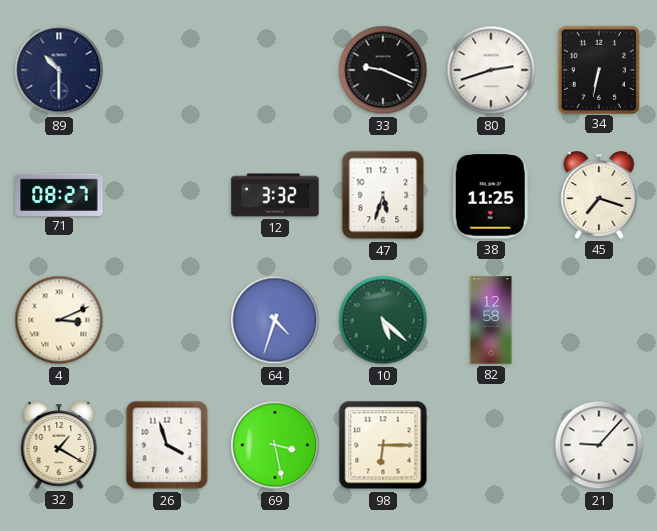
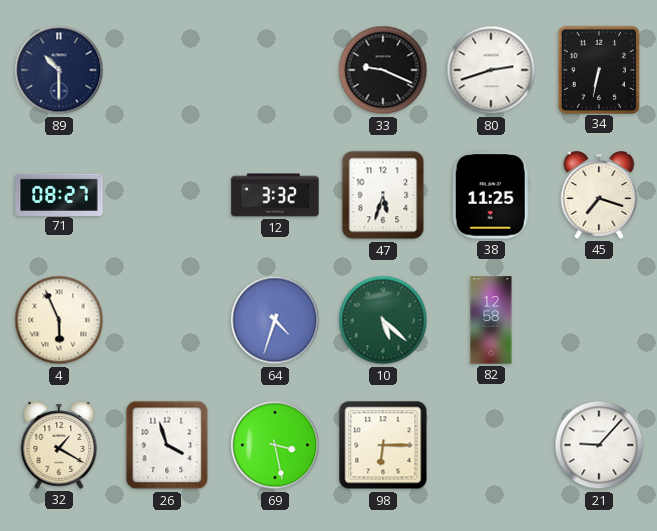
4: 3:11 -> 5:56 (59, 320)
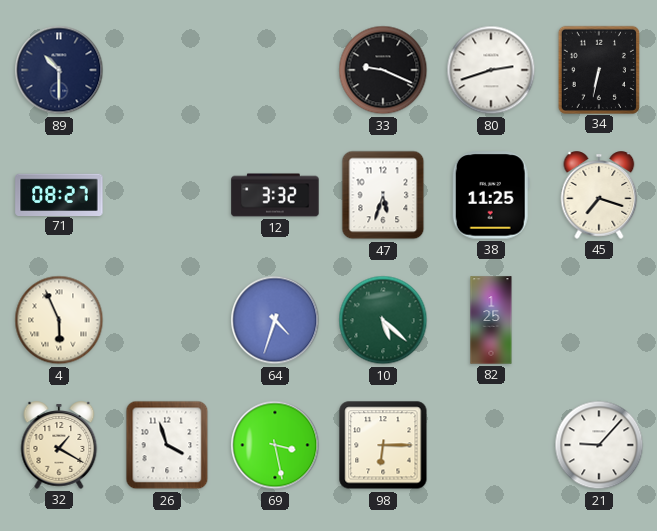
82: 12:58 -> 1:25 (491, 320)
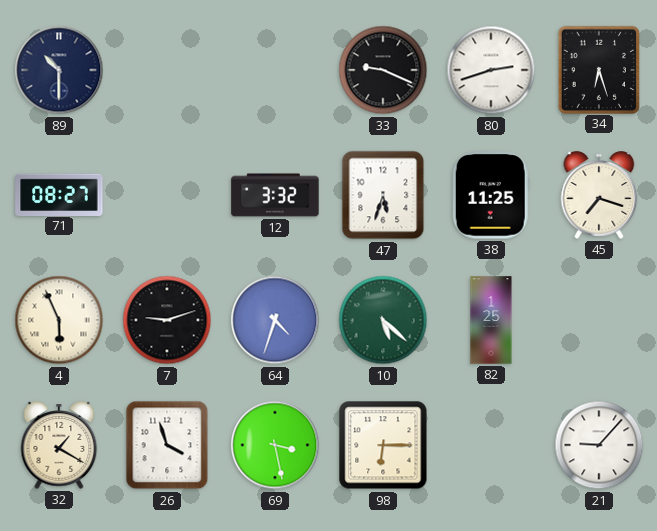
34: 6:32 -> 6:27 (599, 69)
7: none -> 9:12 (167, 320)
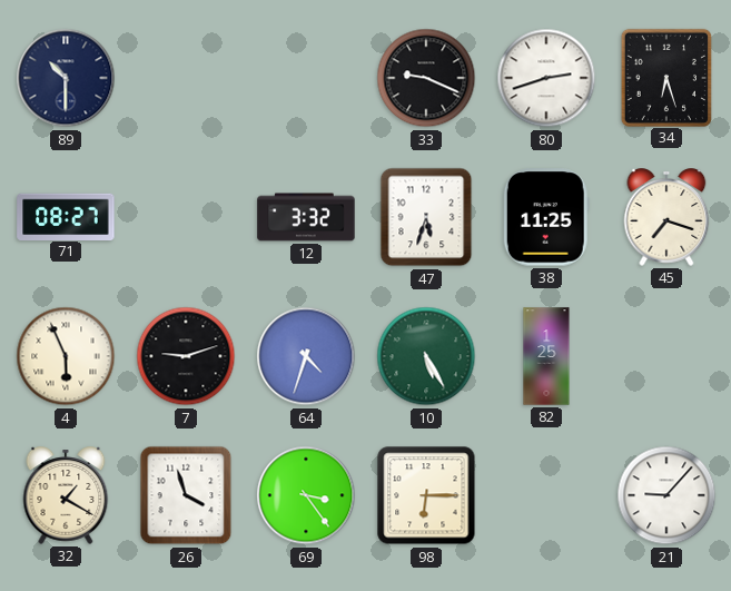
10: 5:22 -> 5:25 (426, 356)
69: 3:28 -> 3:24 (306, 495)
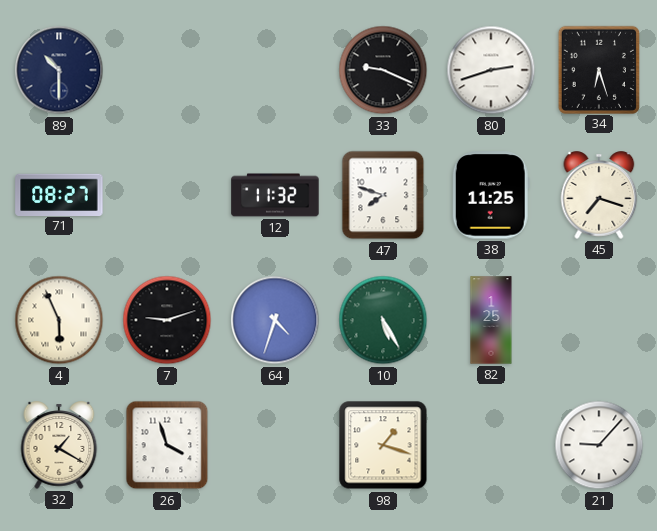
12: 3:32 -> 11:32 (275, 195)
47: 5:33 -> 7:48 (383, 195)
69: 3:24 -> none (306, 495)
98: 6:15 -> 1:18 (383, 445)
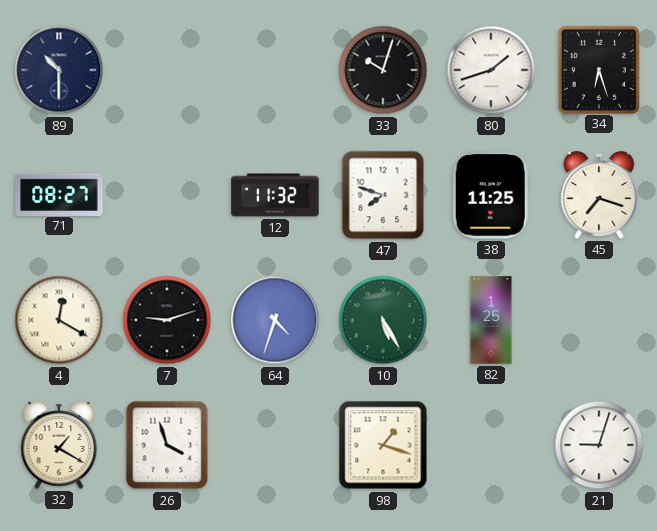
33: 9:19 -> 10:03 (383, 70)
80: 2:42 -> 1:42 (491, 70)
4: 5:56 -> 12:20 (59, 320)
21: 9:07 -> 9:03 (599, 445)
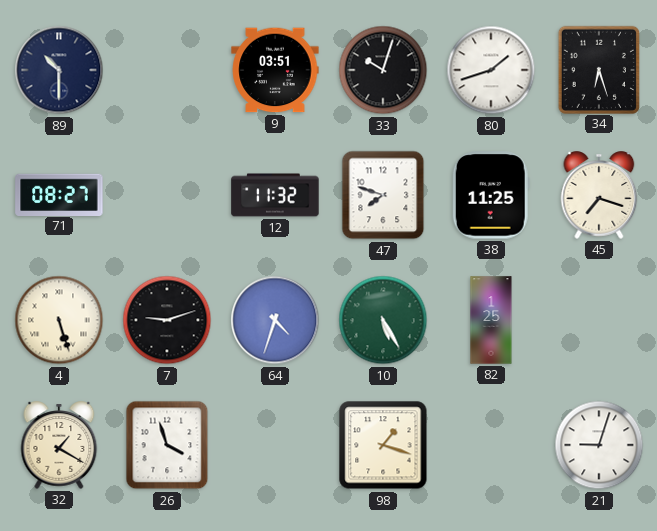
9: none -> 03:51 (275, 70)
4: 12:20 -> 5:27 (59, 320)
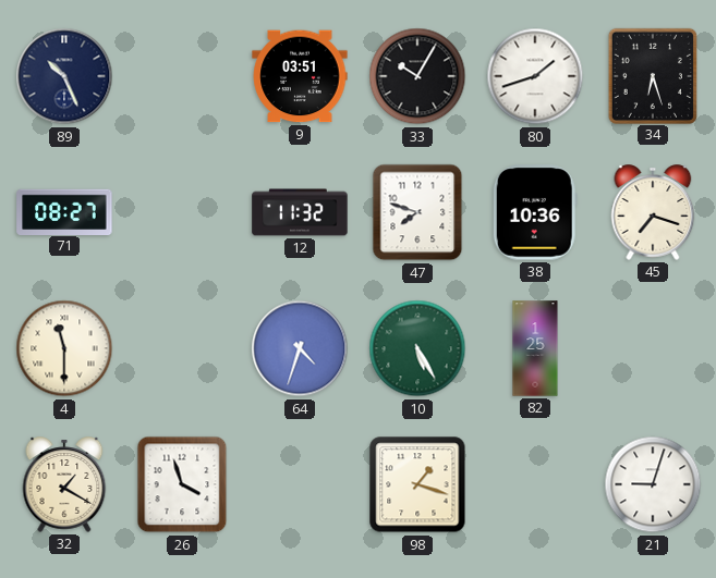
89: 10:30 -> 10:26 (64, 76)
33: 10:03 -> 10:05 (417, 76)
38: 11:25 -> 10:36 (535, 212)
4: 5:27 -> 11:30 (64, 348)
7: 9:12 -> none (167, 320)
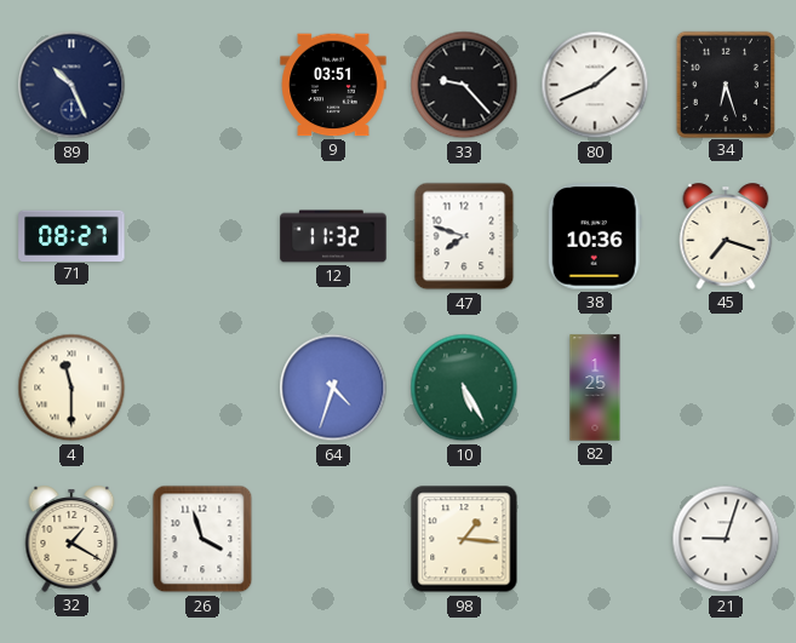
33: 10:05 -> 9:23 (464, 85)
80: 1:42 -> 1:41 (595, 85)
98: 1:18 -> 1:16 (464, 539)
